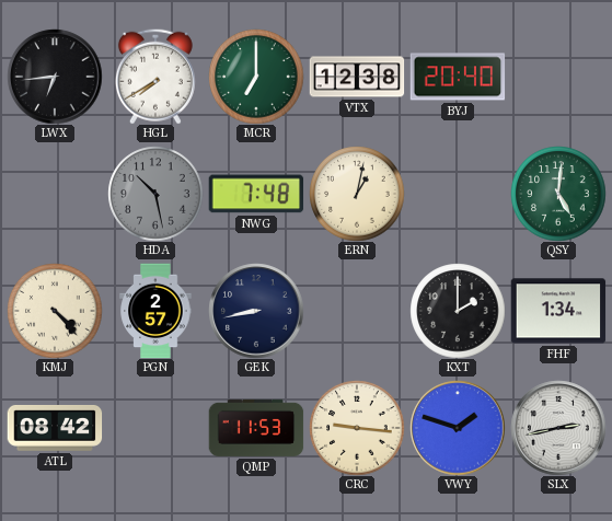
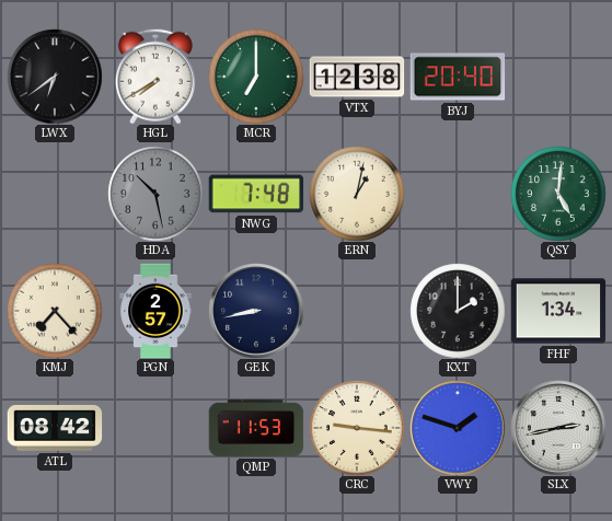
LWX: 6:44 -> 6:39 (55, 77)
KMJ: 4:23 -> 7:23 (55, 311)
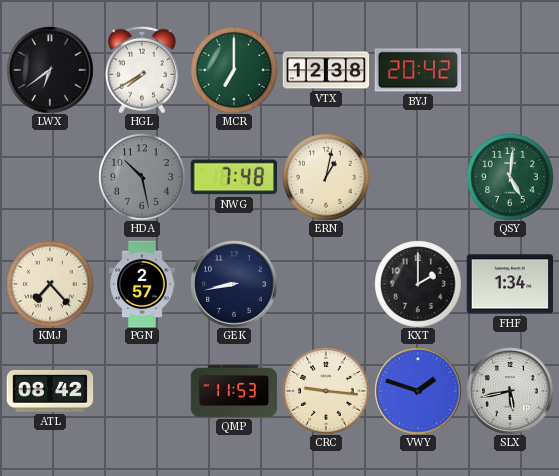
BYJ: 20:40 -> 20:42 (418, 70)
SLX: 2:43 -> 5:43 (510, 391)
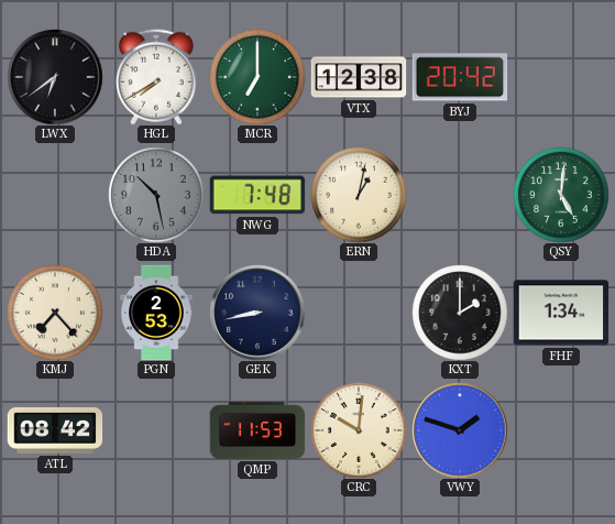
PGN: 2:57 -> 2:53 (156, 313)
CRC: 9:16 -> 10:01 (359, 430)
SLX: 5:43 -> none (510, 391)
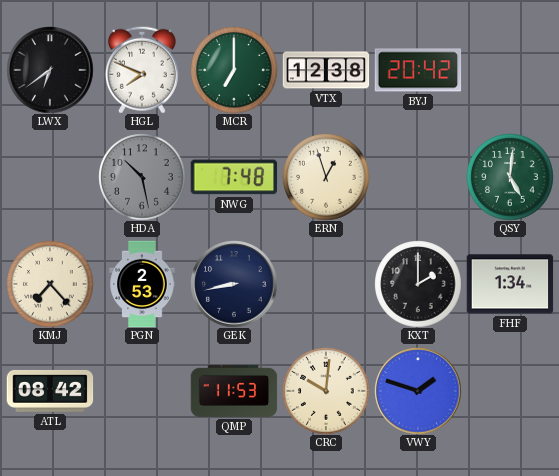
HGL: 7:40 -> 7:49 (142, 70)
ERN: 1:02 -> 12:57 (326, 177)
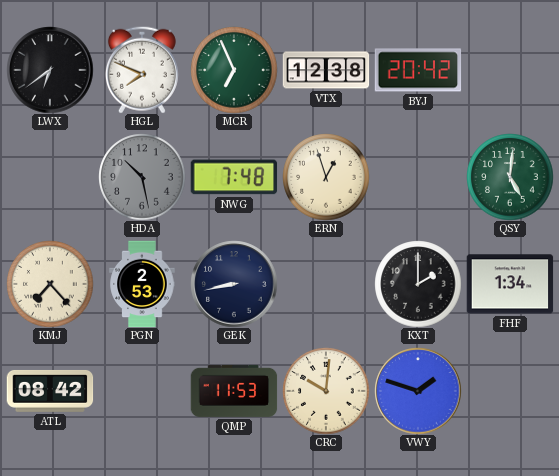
MCR: 7:00 -> 6:56 (234, 70)
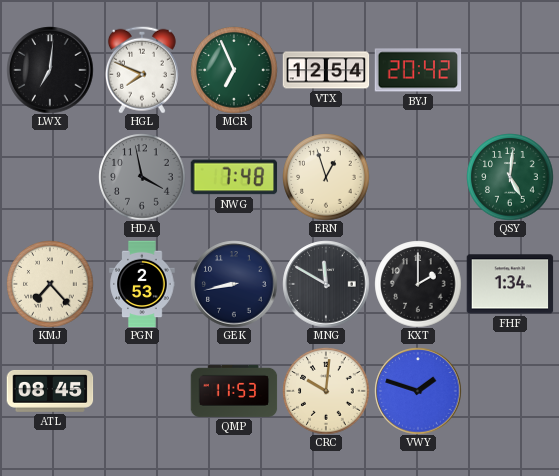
LWX: 6:39 -> 7:01 (50, 70)
VTX: 12:38 -> 12:54 (326, 70)
HDA: 10:28 -> 3:58 (142, 177)
MNG: none -> 11:50 (326, 284)
ATL: 08:42 -> 08:45 (50, 391)
